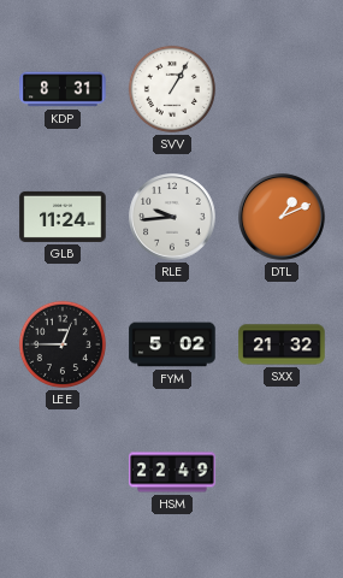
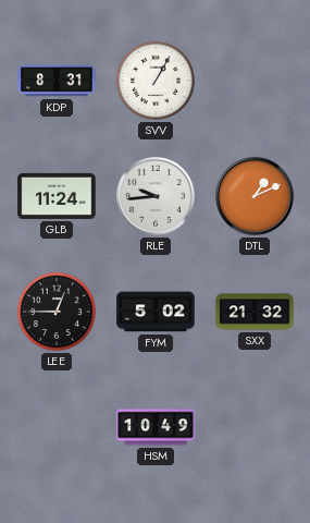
HSM: 22:49 -> 10:49 (156, 427)
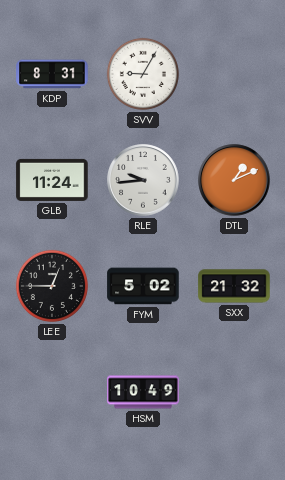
SVV: 1:05 -> 9:05 (143, 74)
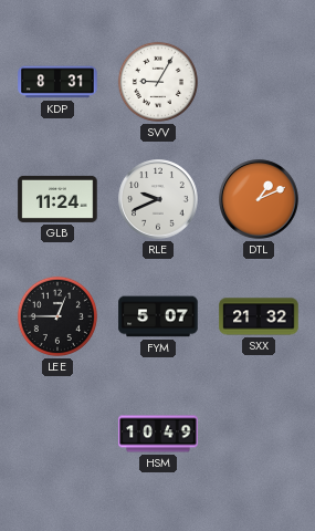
RLE: 9:44 -> 9:41 (158, 199)
FYM: 5:02 -> 5:07 (158, 316)
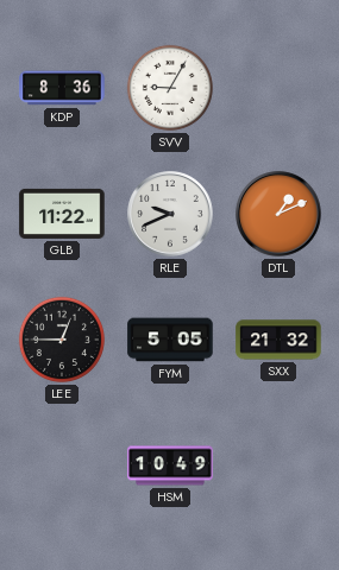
KDP: 8:31 -> 8:36 (62, 88)
GLB: 11:24 -> 11:22 (62, 214)
FYM: 5:07 -> 5:05 (170, 340)
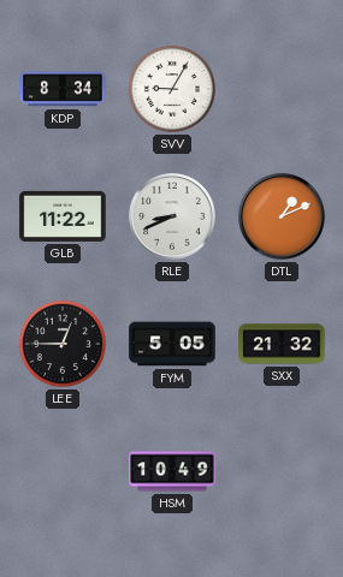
KDP: 8:36 -> 8:34 (63, 89)
RLE: 9:41 -> 8:41 (172, 216)
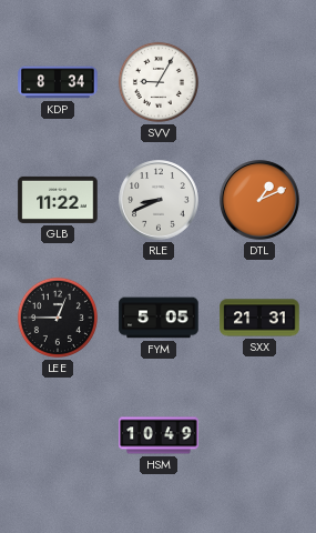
SXX: 21:32 -> 21:31 (259, 318)
